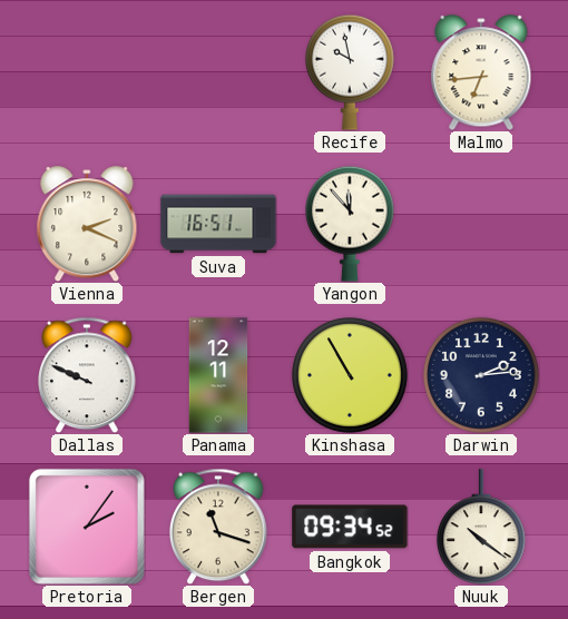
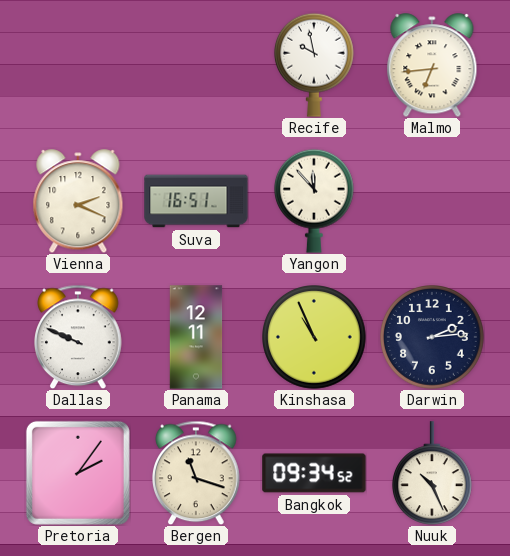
Kinshasa: 10:55 -> 10:56 (315, 338)
Nuuk: 10:21 -> 10:26 (432, 473)
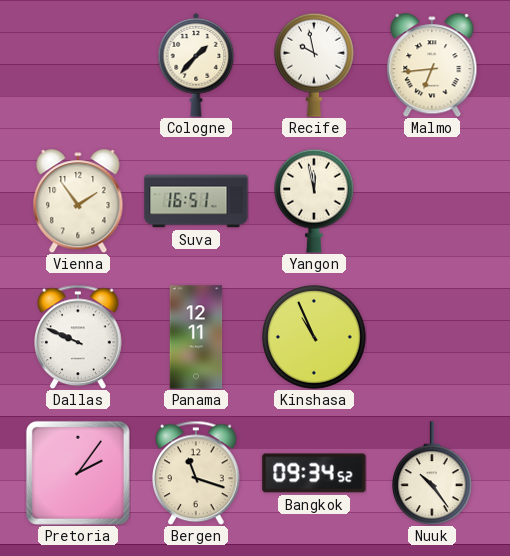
Cologne: none -> 1:37 (196, 66)
Vienna: 2:19 -> 1:54 (78, 201)
Yangon: 11:53 -> 11:58 (314, 201)
Darwin: 2:14 -> none (433, 338)
Nuuk: 10:26 -> 10:24 (432, 473)
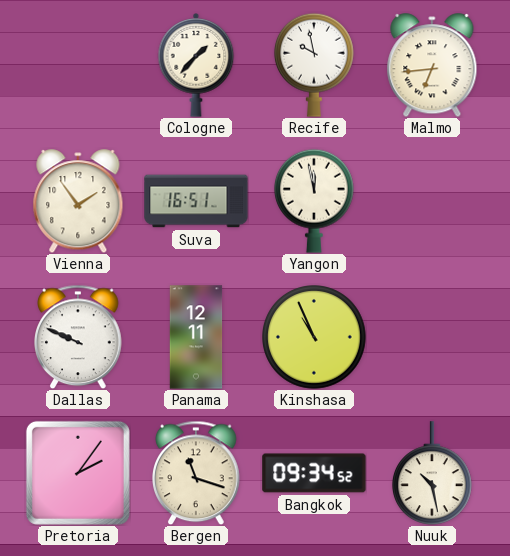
Nuuk: 10:24 -> 10:28 (432, 473)
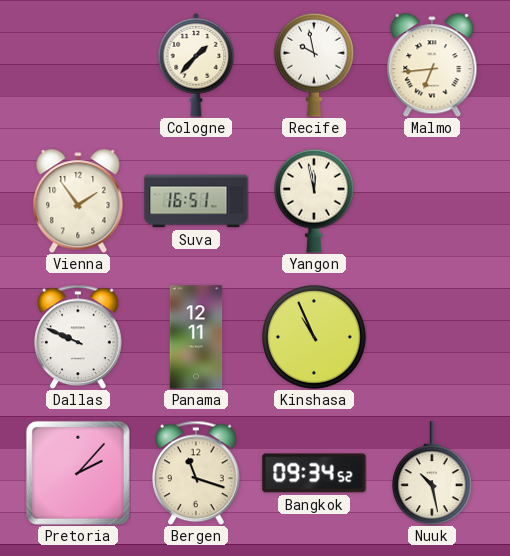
Pretoria: 2:06 -> 2:07 (78, 473)
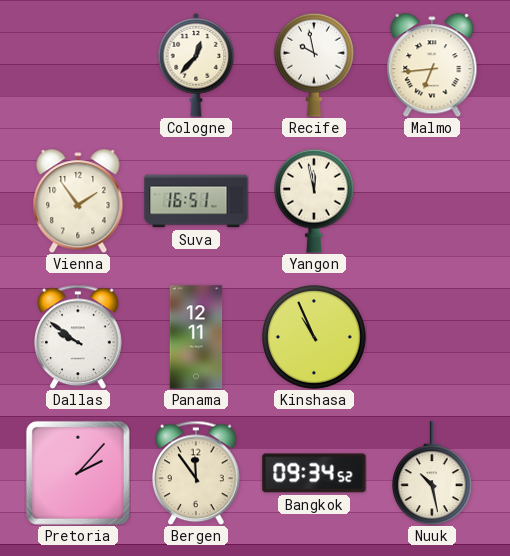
Cologne: 1:37 -> 12:37 (196, 66)
Dallas: 9:49 -> 9:51 (79, 337)
Bergen: 11:18 -> 11:54 (197, 473)
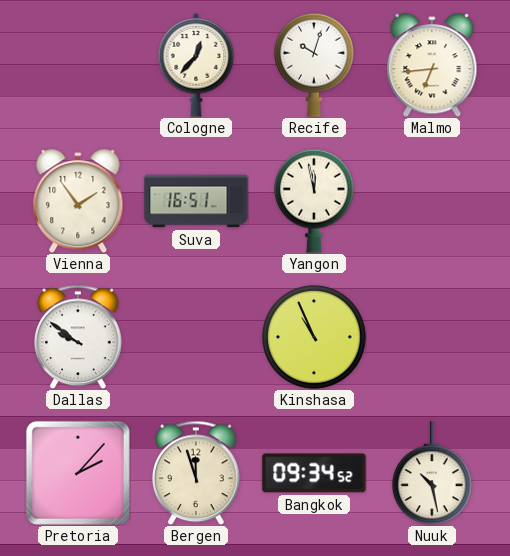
Recife: 9:58 -> 10:03 (314, 65)
Panama: 12:11 -> none (196, 337)
Bergen: 11:54 -> 11:57 (197, 473)
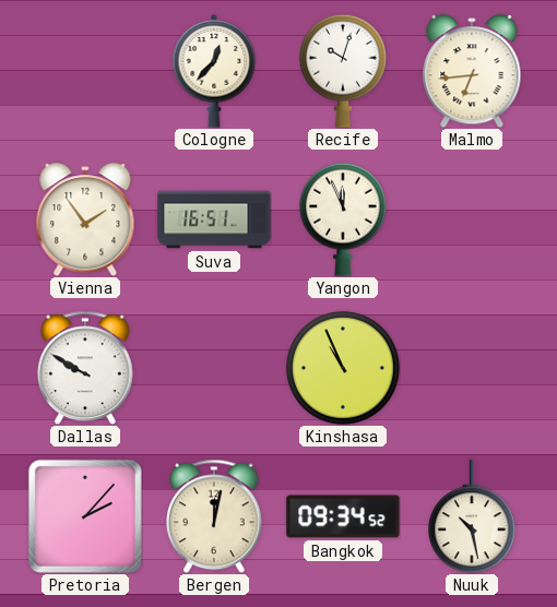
Yangon: 11:58 -> 11:56 (343, 219)
Dallas: 9:51 -> 9:50 (86, 368)
Bergen: 11:57 -> 12:02 (215, 516)
